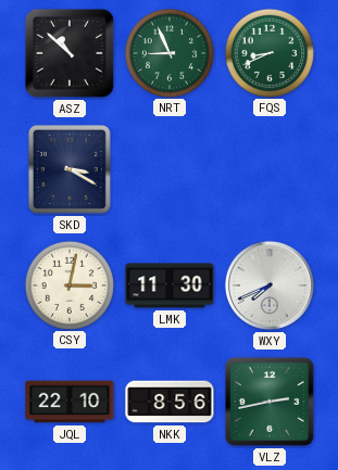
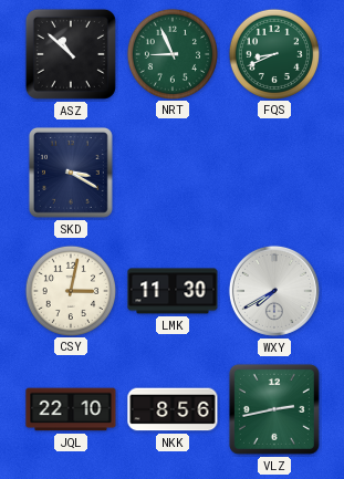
WXY: 7:41 -> 7:40 (274, 291)
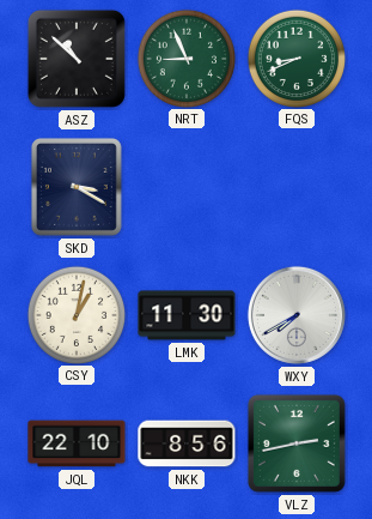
CSY: 3:02 -> 1:02 (75, 314)
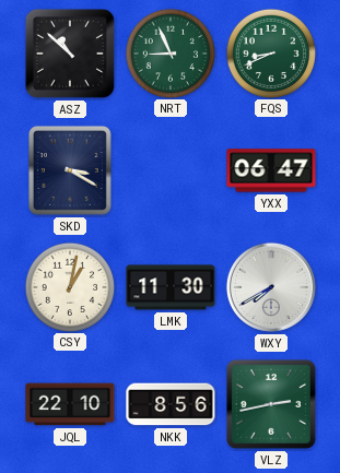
YXX: none -> 06:47 (271, 170)
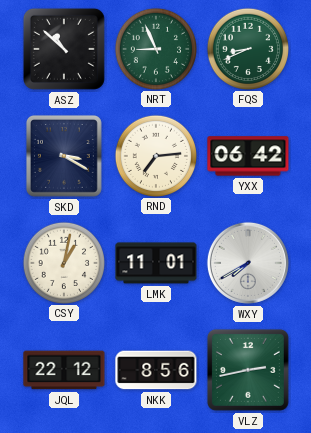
RND: none -> 7:14 (155, 155)
YXX: 06:47 -> 06:42 (248, 156)
LMK: 11:30 -> 11:01 (156, 263)
JQL: 22:10 -> 22:12 (64, 370)
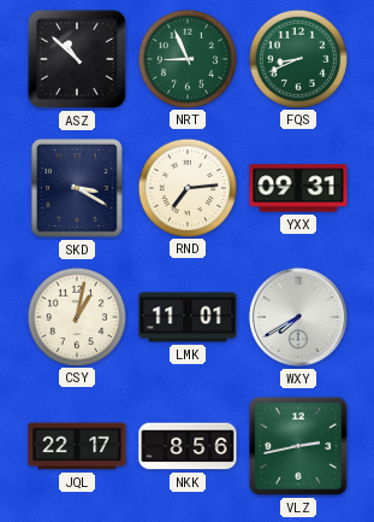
YXX: 06:42 -> 09:31 (298, 188)
JQL: 22:12 -> 22:17 (77, 446)
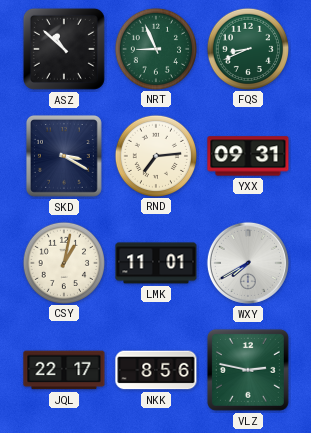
VLZ: 2:43 -> 2:47 (248, 370)
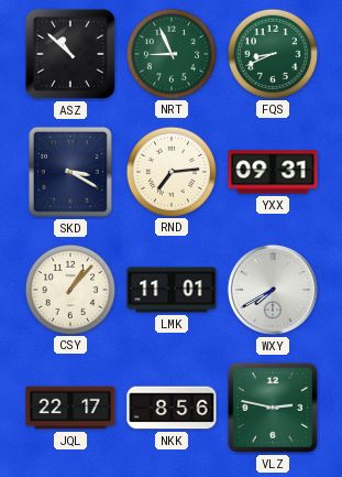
CSY: 1:02 -> 1:07 (69, 289)
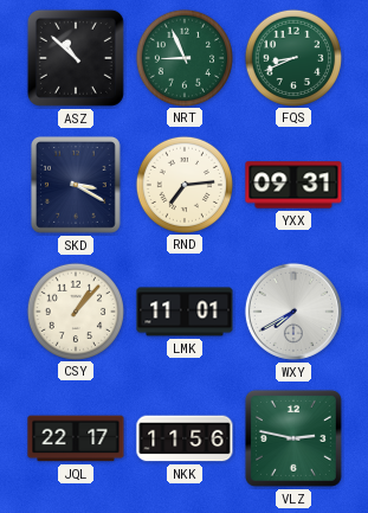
NKK: 8:56 -> 11:56 (185, 438)
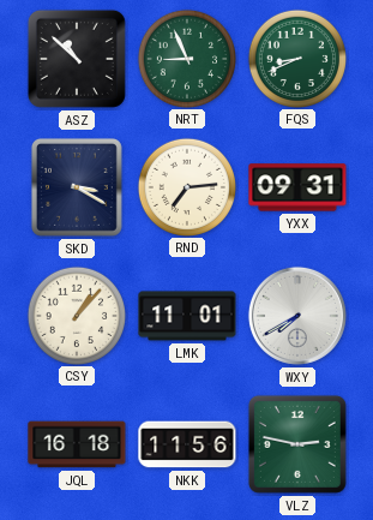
JQL: 22:17 -> 16:18 (77, 444)
